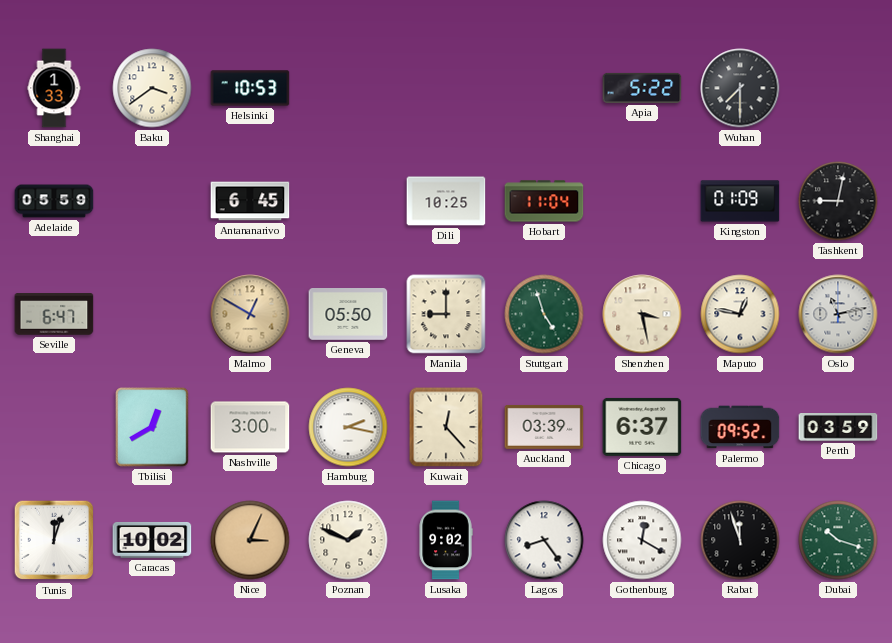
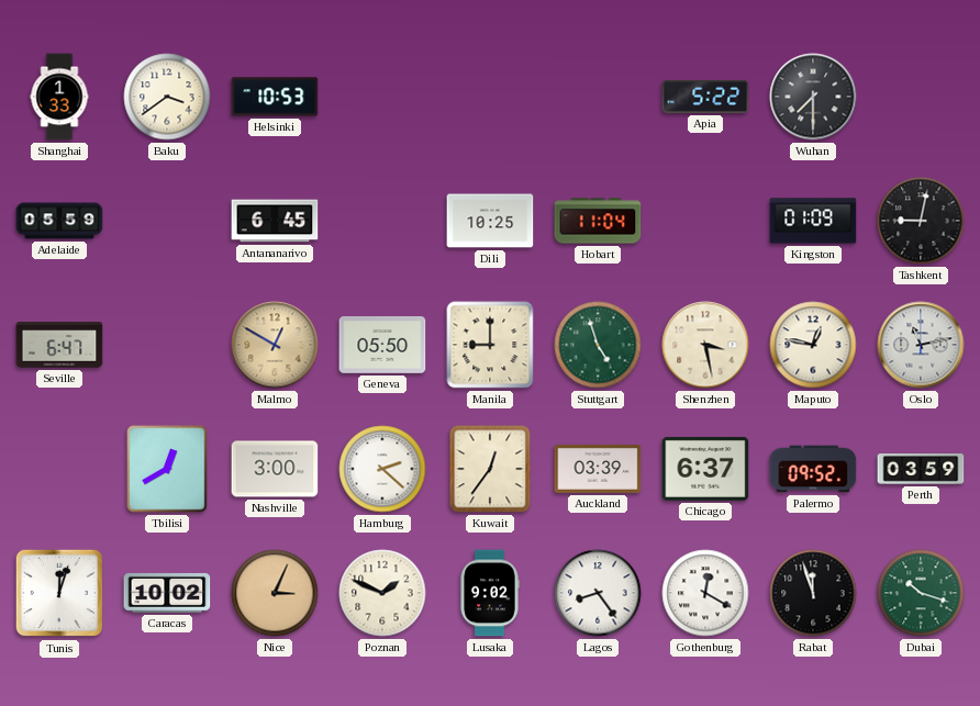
Hamburg: 2:17 -> 2:22 (382, 469)
Kuwait: 12:23 -> 12:36 (490, 469)
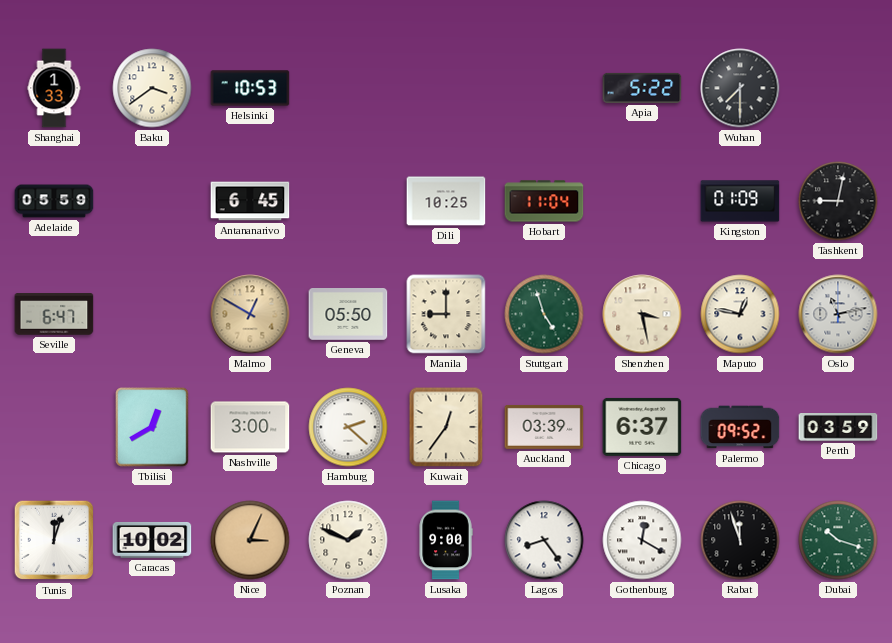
Lusaka: 9:02 -> 9:00 (446, 540)
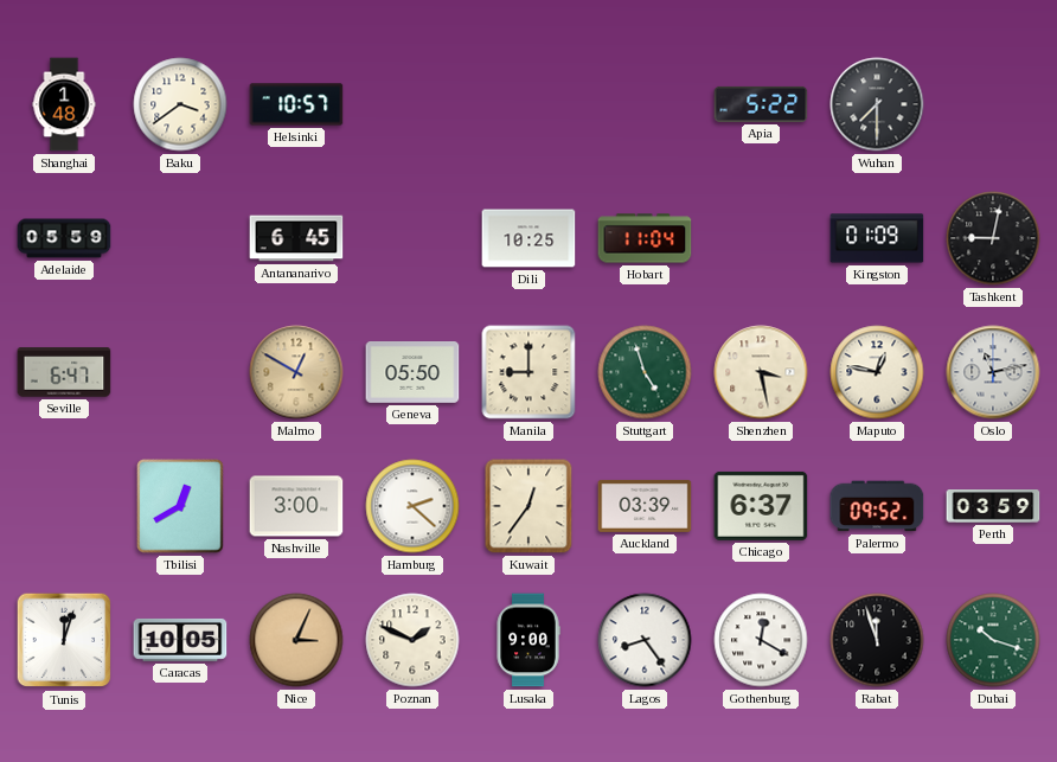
Shanghai: 1:33 -> 1:48 (64, 104)
Helsinki: 10:53 -> 10:57 (296, 104)
Caracas: 10:02 -> 10:05 (180, 640)
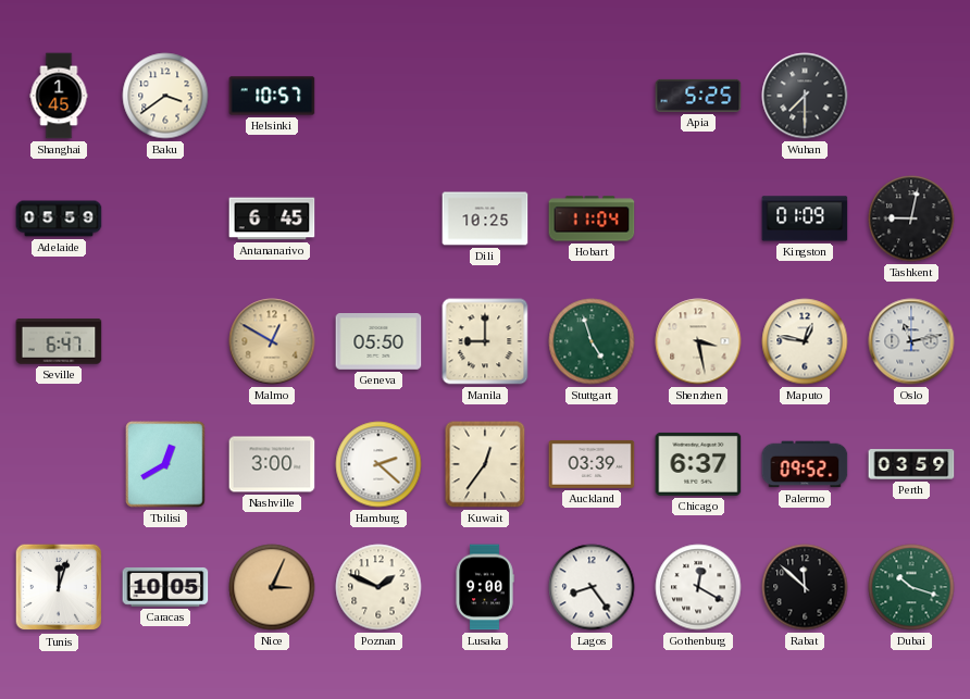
Shanghai: 1:48 -> 1:45 (59, 96)
Apia: 5:22 -> 5:25 (698, 96)
Rabat: 11:57 -> 11:52 (805, 587)
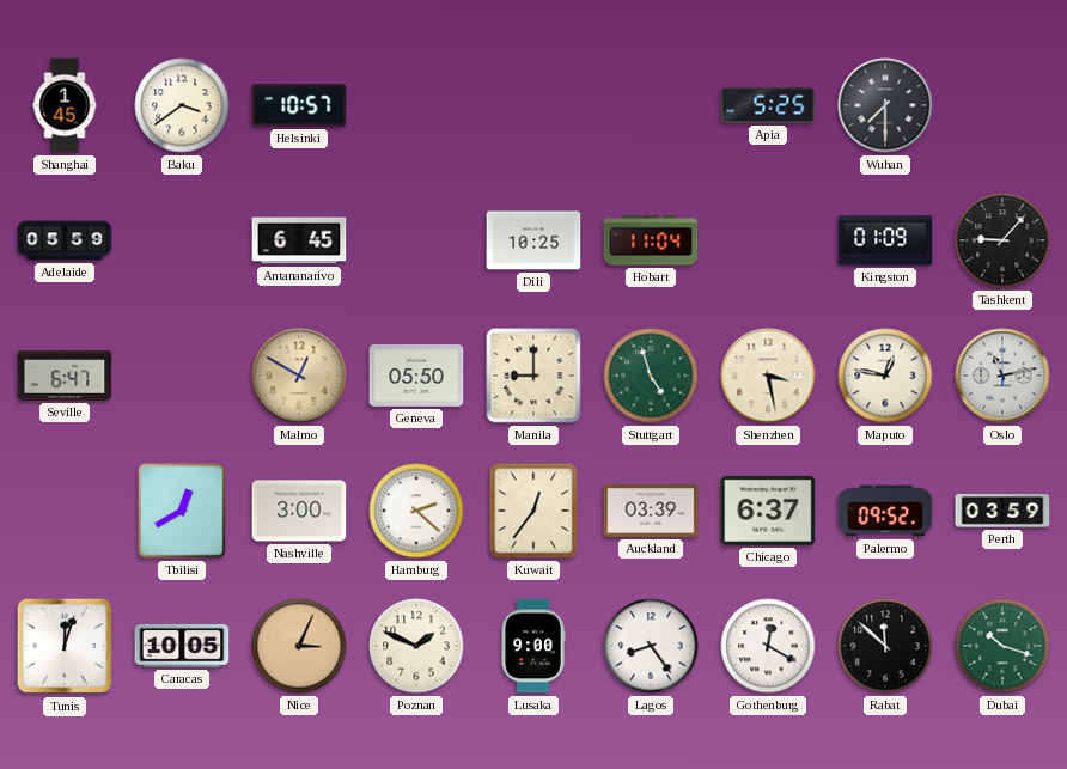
Tashkent: 9:02 -> 9:07 (1002, 240)
